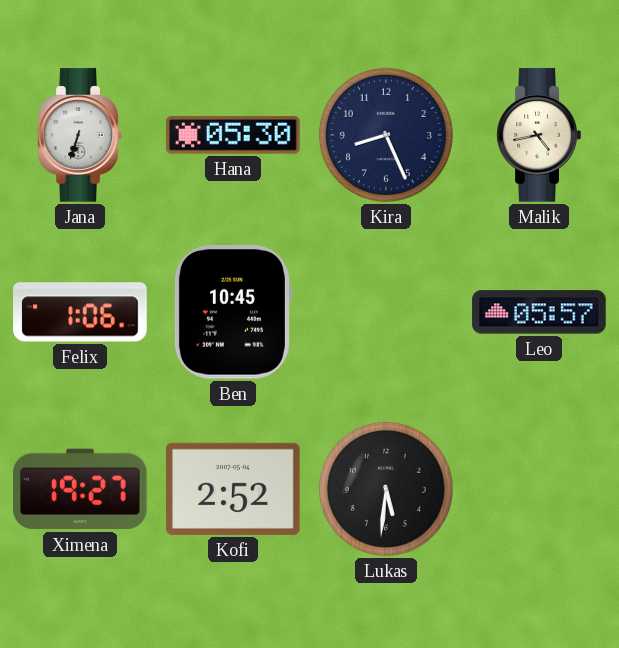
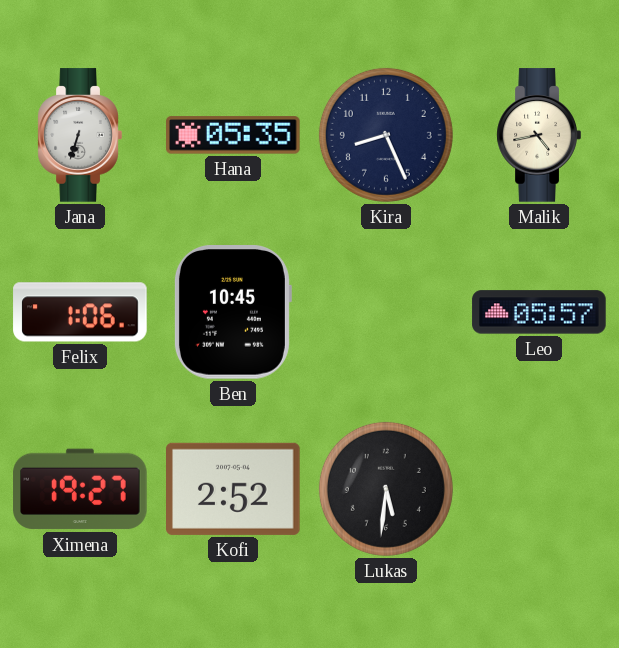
Hana: 05:30 -> 05:35 (233, 135)
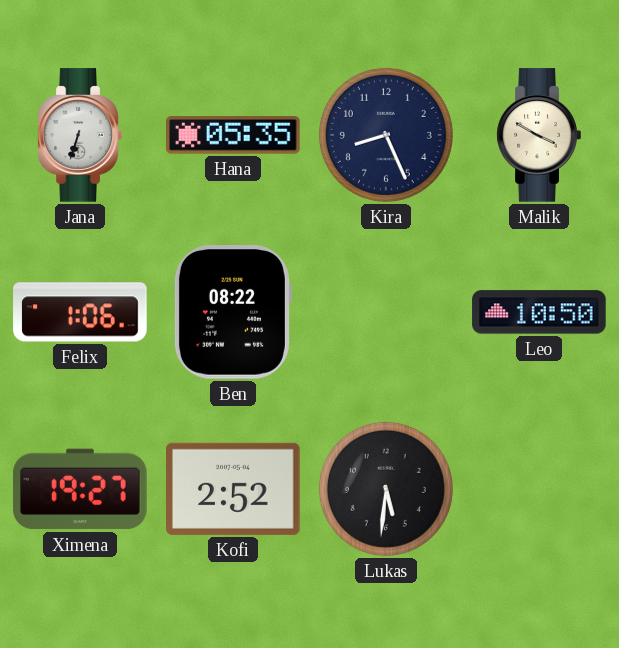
Malik: 4:43 -> 3:50 (539, 135)
Ben: 10:45 -> 08:22 (232, 313)
Leo: 05:57 -> 10:50 (539, 312)
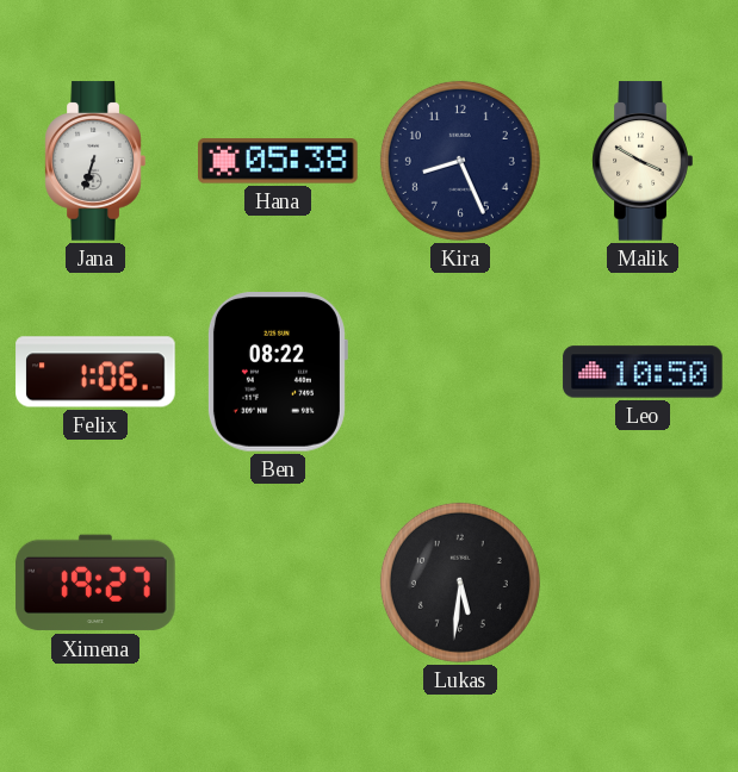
Hana: 05:35 -> 05:38 (278, 161)
Kofi: 2:52 -> none (234, 489)
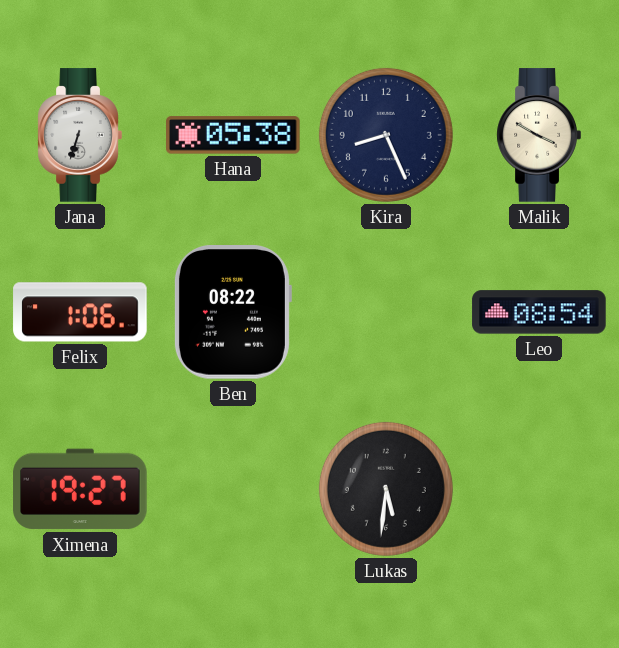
Leo: 10:50 -> 08:54 (539, 312)
